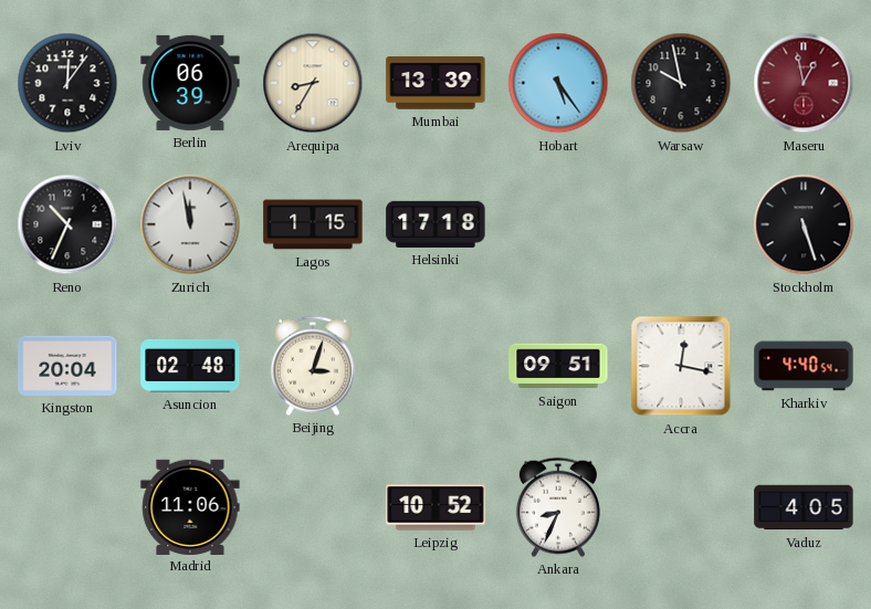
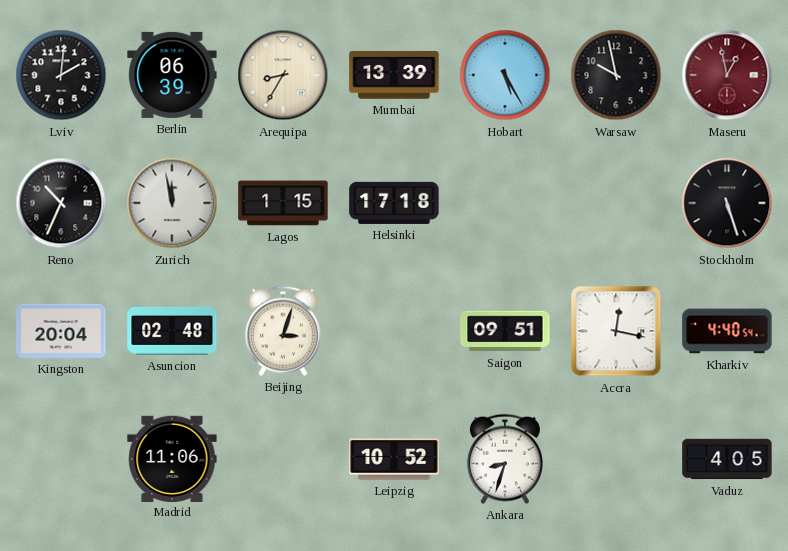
Lviv: 12:06 -> 2:01 (61, 75)
Hobart: 5:24 -> 5:25 (505, 75)
Ankara: 8:34 -> 8:33 (505, 459)
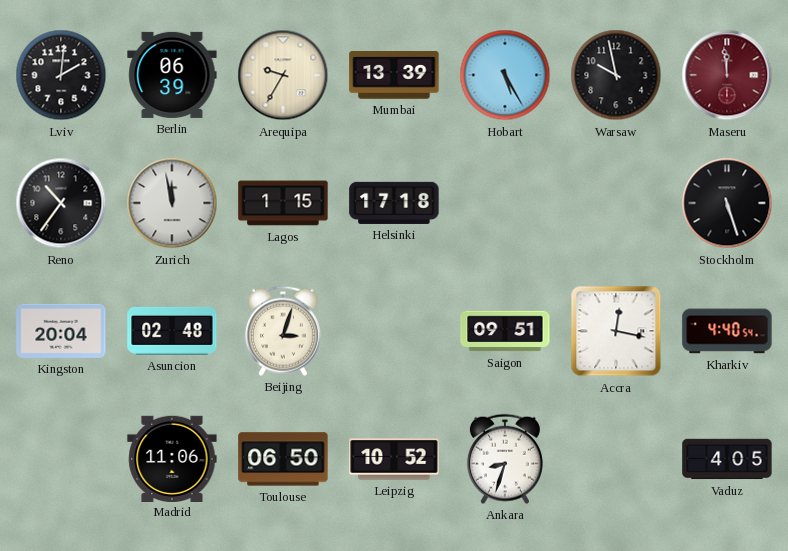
Arequipa: 8:35 -> 9:35 (283, 75)
Maseru: 12:58 -> 11:59 (727, 75)
Reno: 10:34 -> 10:36 (61, 203)
Toulouse: none -> 06:50 (283, 459)
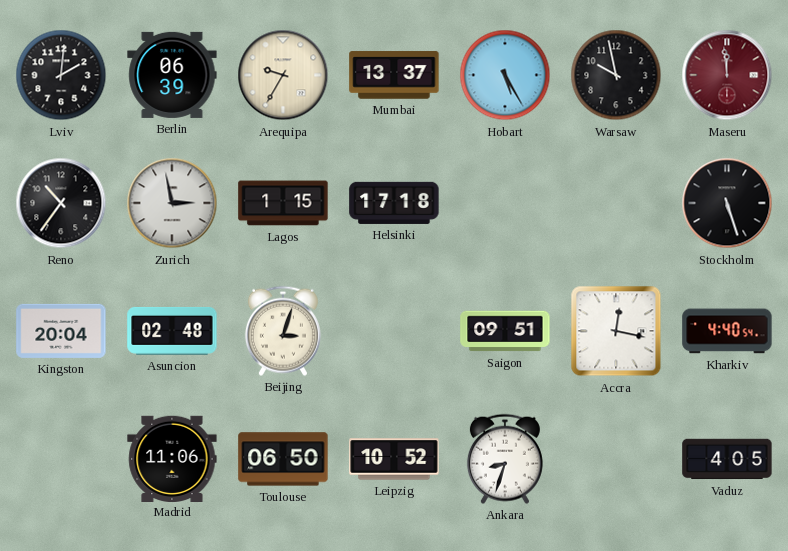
Mumbai: 13:39 -> 13:37 (394, 75)
Zurich: 11:58 -> 2:58 (172, 203)
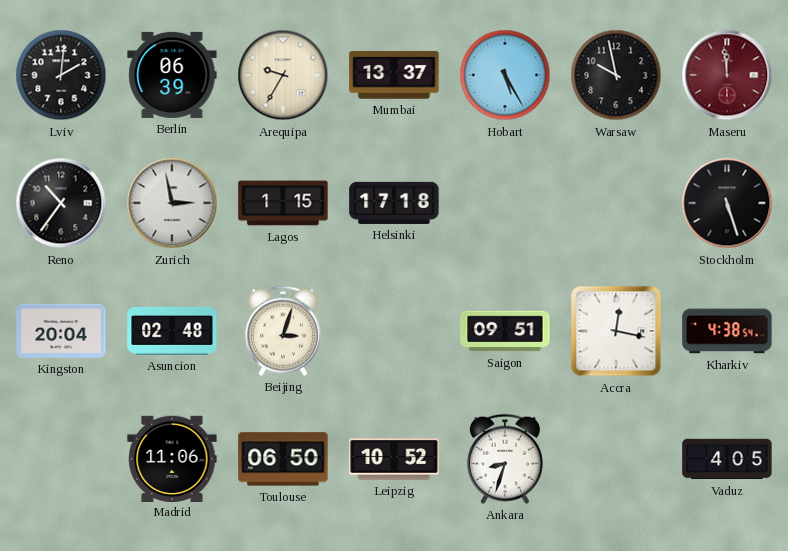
Kharkiv: 4:40 -> 4:38 (727, 331)
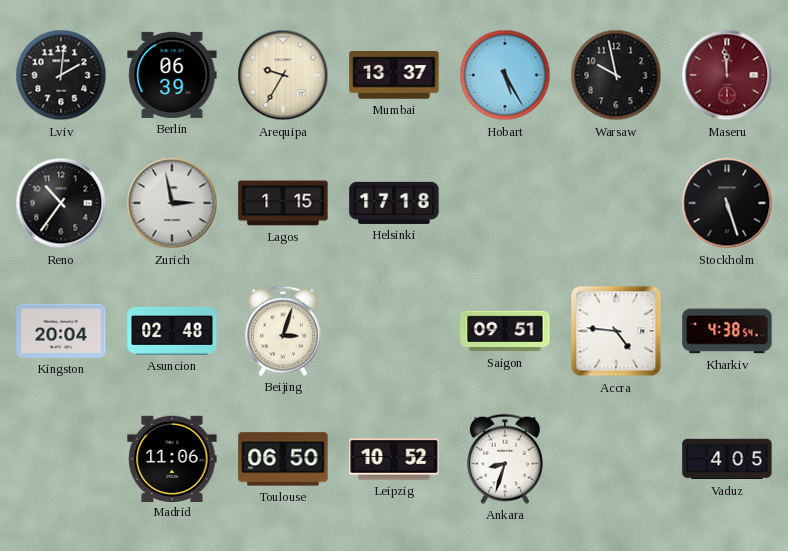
Accra: 12:17 -> 4:46 (616, 331)
